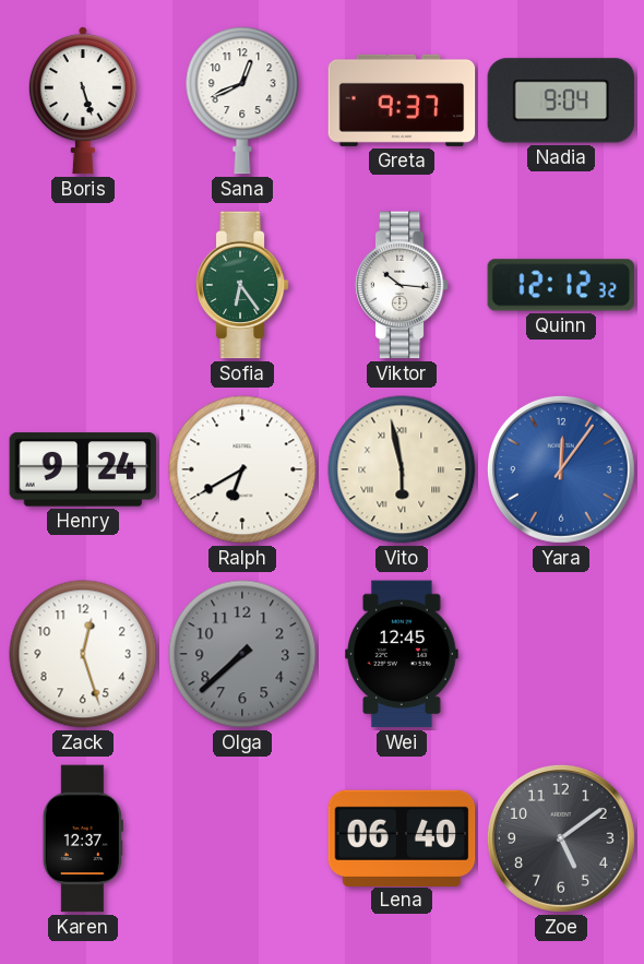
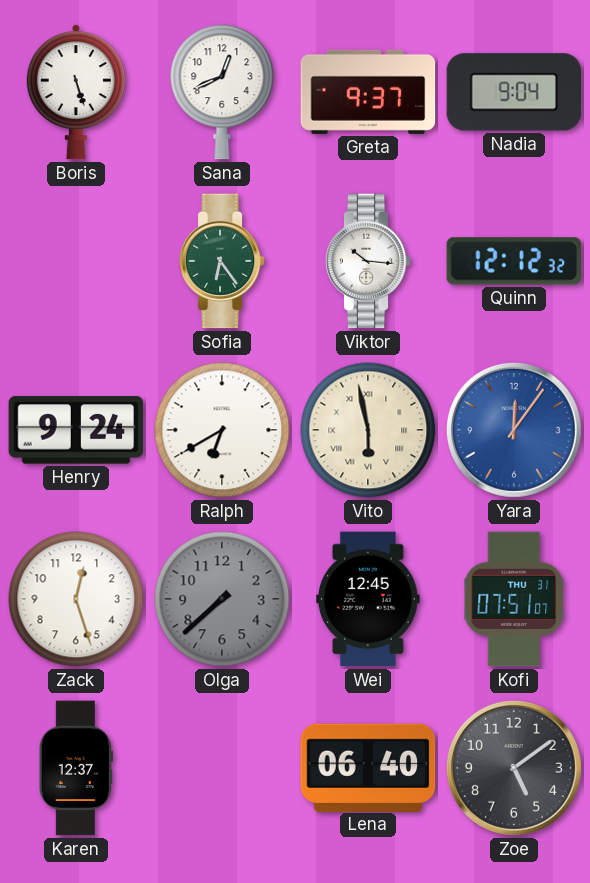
Kofi: none -> 07:51 (514, 599)
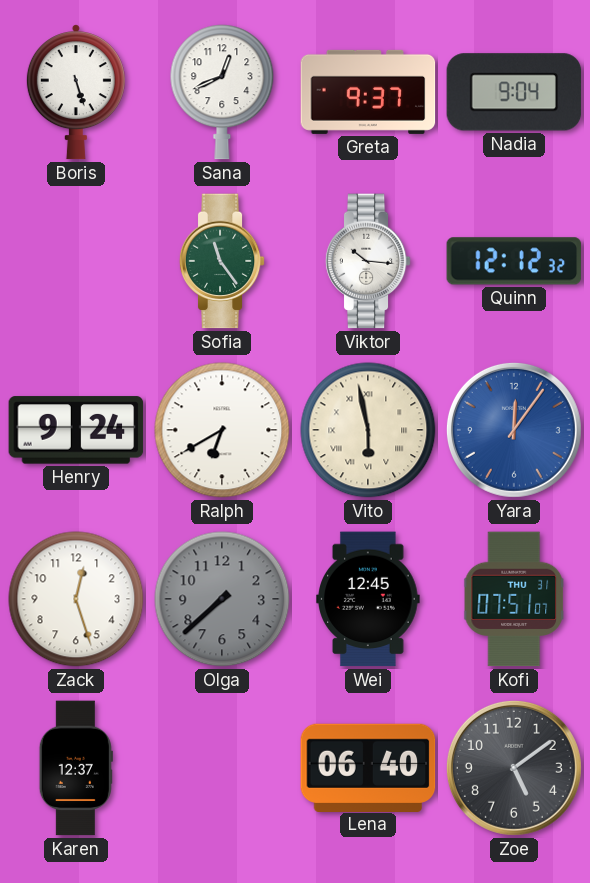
Sofia: 6:24 -> 11:24 (222, 261)
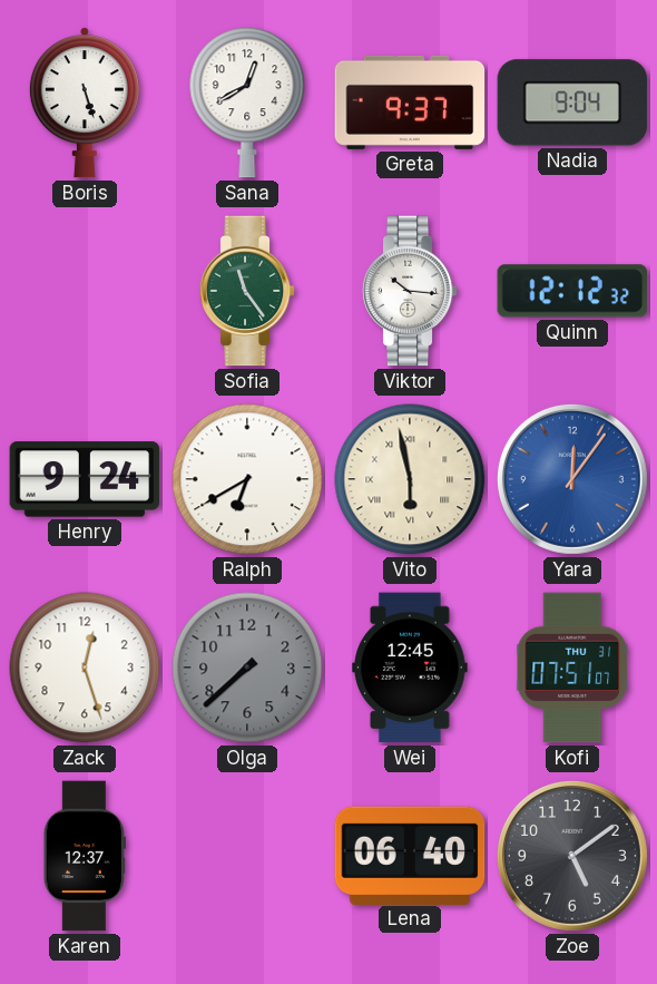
Sana: 12:41 -> 12:40 (247, 103)
